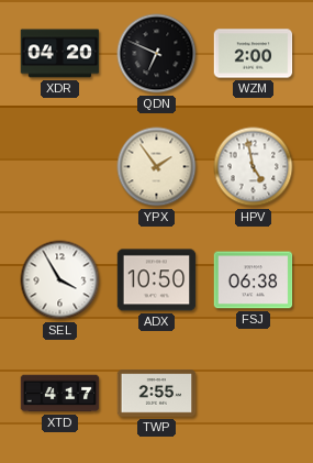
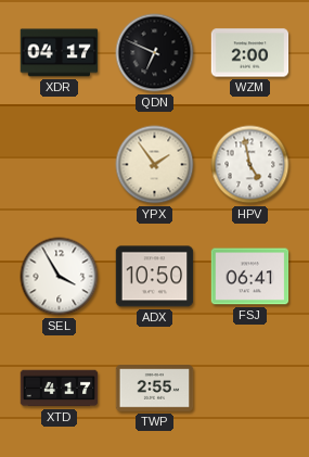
XDR: 04:20 -> 04:17 (60, 53)
FSJ: 06:38 -> 06:41 (250, 277)
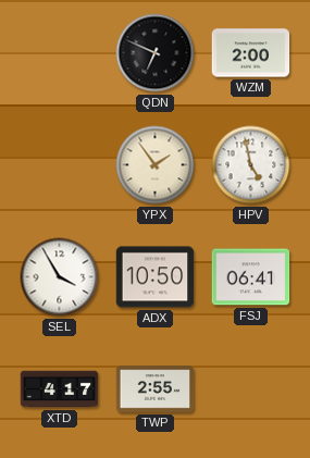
XDR: 04:17 -> none (60, 53)
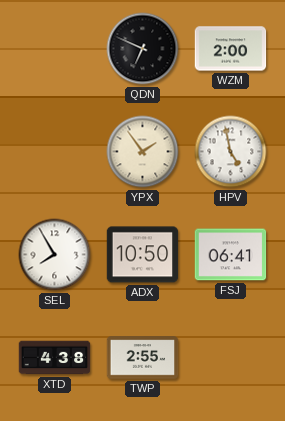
SEL: 3:55 -> 7:55 (55, 255)
XTD: 4:17 -> 4:38 (55, 358)
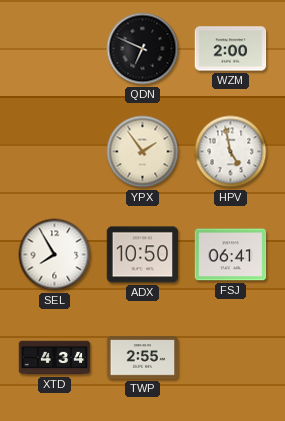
XTD: 4:38 -> 4:34 (55, 358)
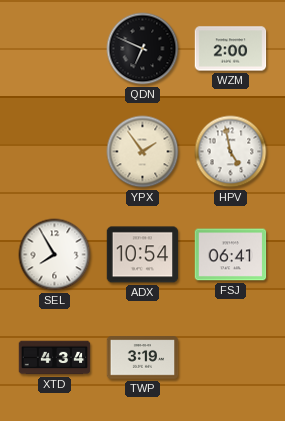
ADX: 10:50 -> 10:54 (143, 255)
TWP: 2:55 -> 3:19 (143, 358)
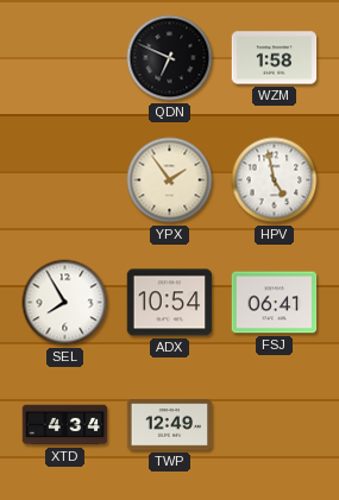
WZM: 2:00 -> 1:58 (275, 58)
TWP: 3:19 -> 12:49 (170, 425)
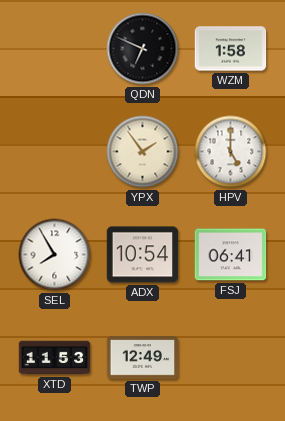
HPV: 4:58 -> 5:00 (231, 152)
XTD: 4:34 -> 11:53 (55, 358)
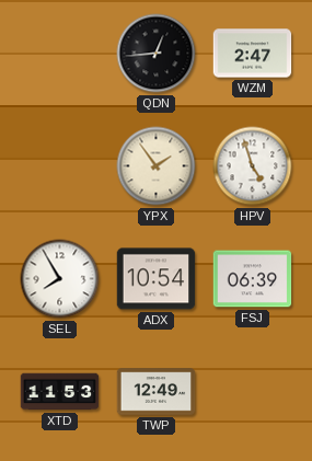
QDN: 6:49 -> 12:44 (157, 54)
WZM: 1:58 -> 2:47 (253, 54)
HPV: 5:00 -> 4:57 (253, 166)
FSJ: 06:41 -> 06:39 (253, 279)
